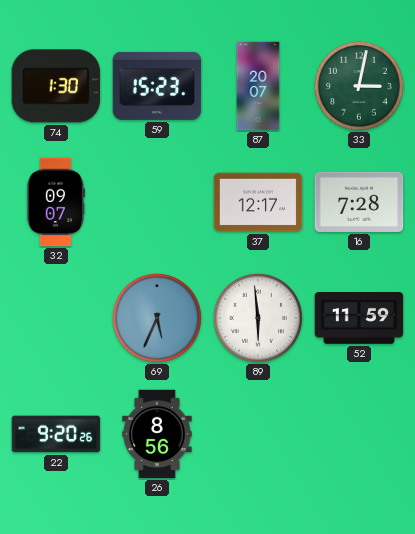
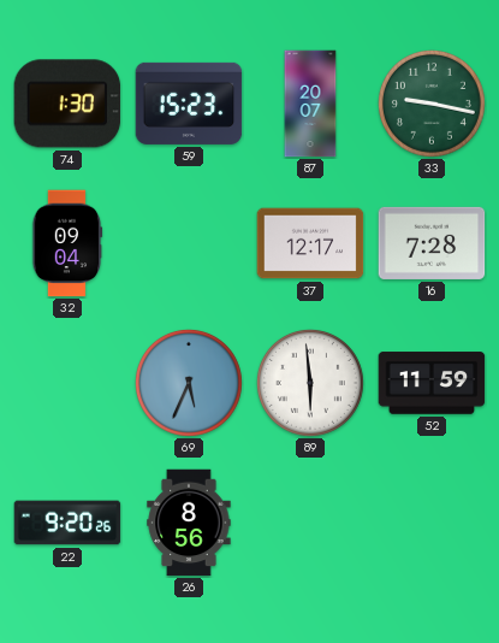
33: 3:02 -> 9:17 (432, 104)
32: 09:07 -> 09:04 (67, 243)
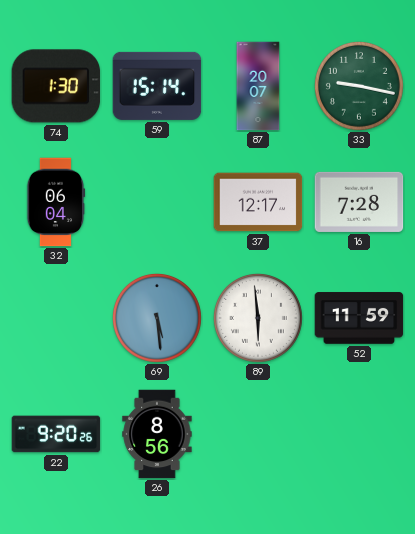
59: 15:23 -> 15:14 (157, 86)
32: 09:04 -> 06:04 (56, 202)
69: 5:34 -> 5:29 (157, 318)
